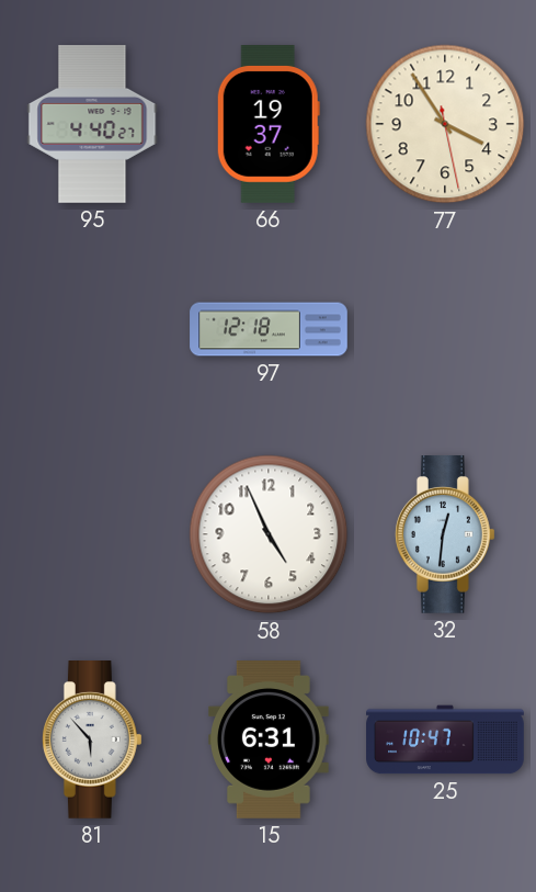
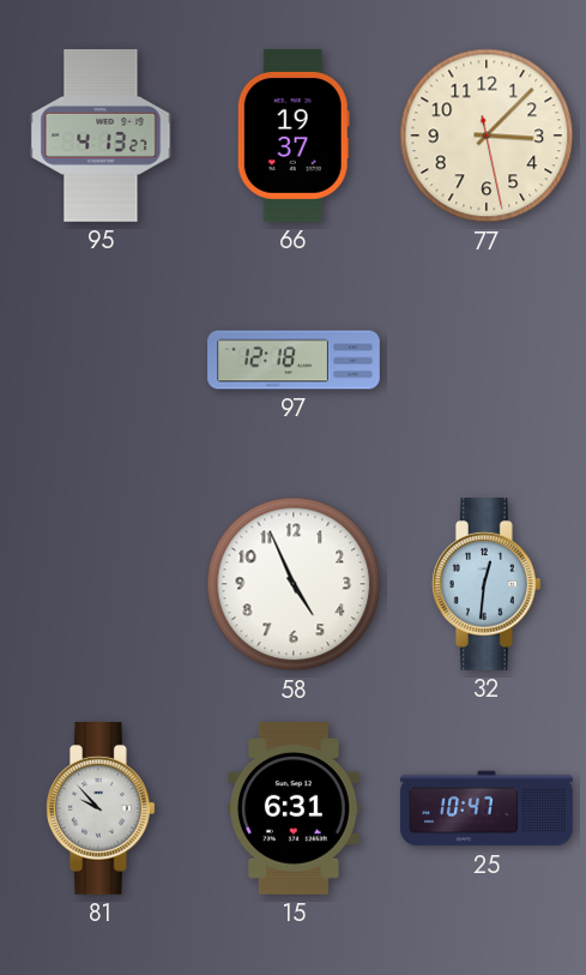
95: 4:40 -> 4:13 (101, 136)
77: 3:54 -> 3:07 (487, 136)
81: 5:53 -> 9:53 (101, 810)
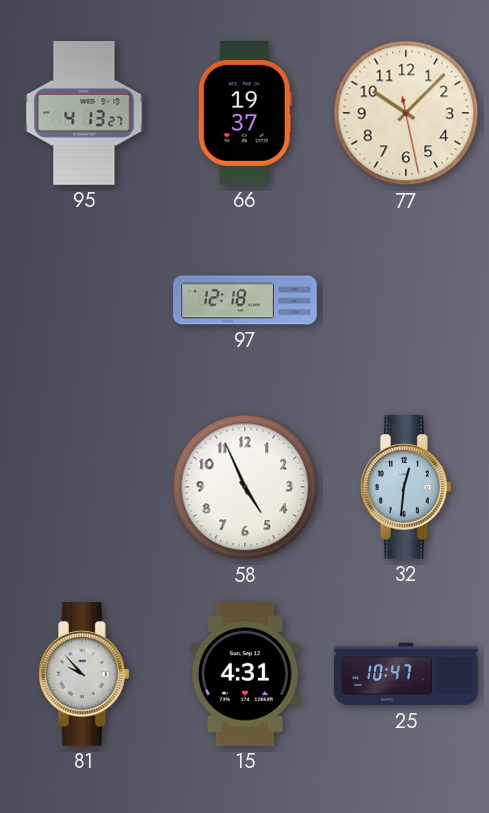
77: 3:07 -> 10:07 (406, 113)
15: 6:31 -> 4:31 (245, 675)
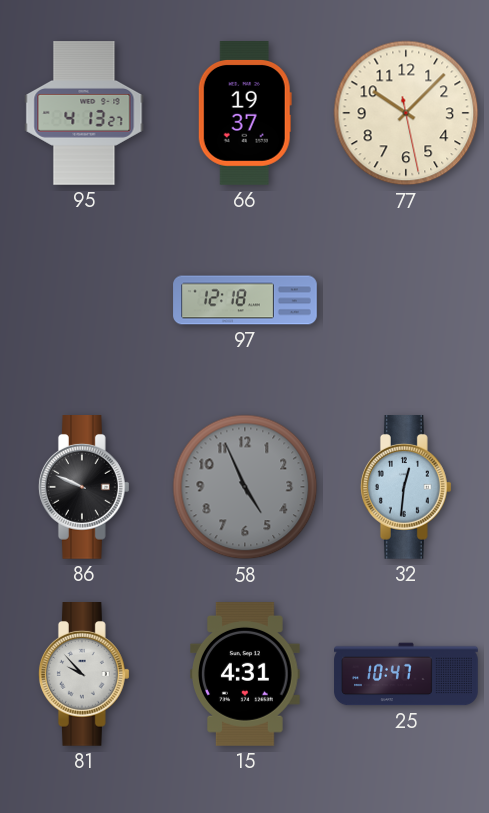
86: none -> 9:49 (84, 488)
58 dial: white -> grey (245, 487)
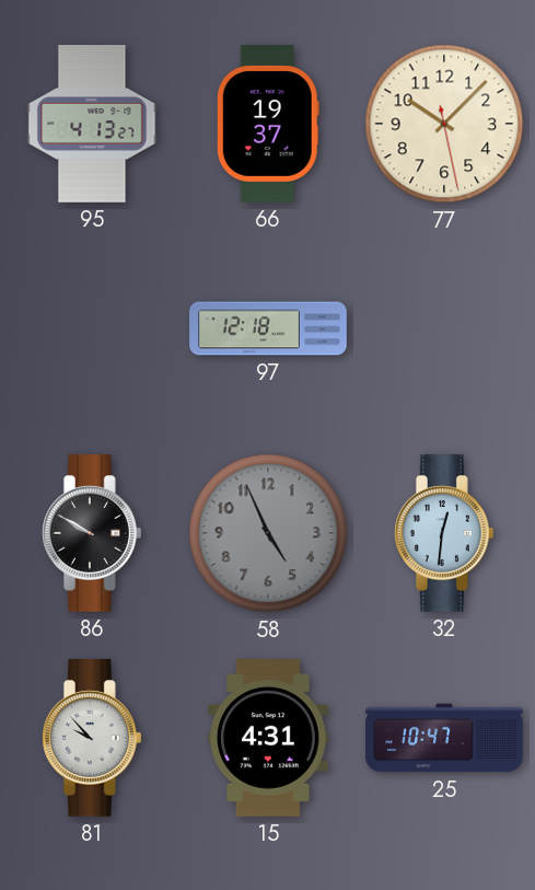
86: 9:49 -> 9:50 (92, 534)
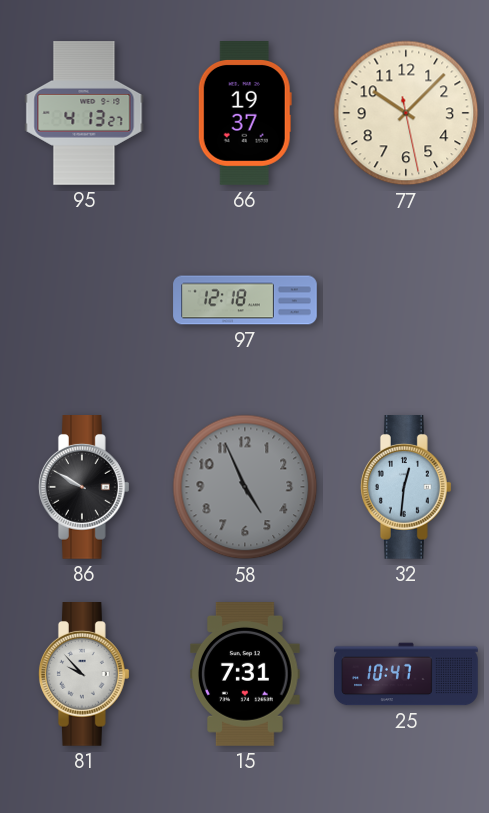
15: 4:31 -> 7:31 (245, 675)
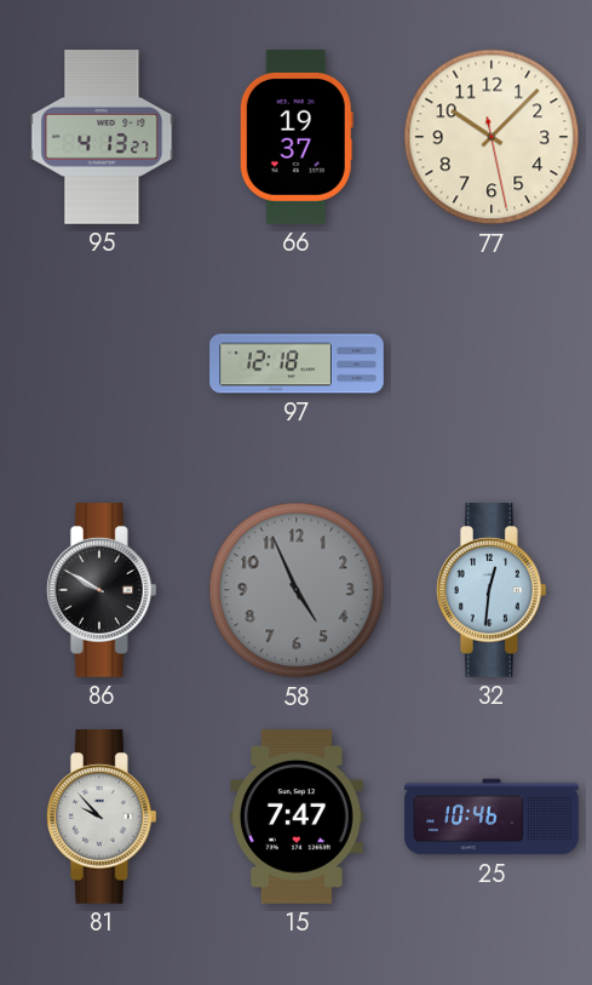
15: 7:31 -> 7:47 (297, 818)
25: 10:47 -> 10:46 (492, 817)
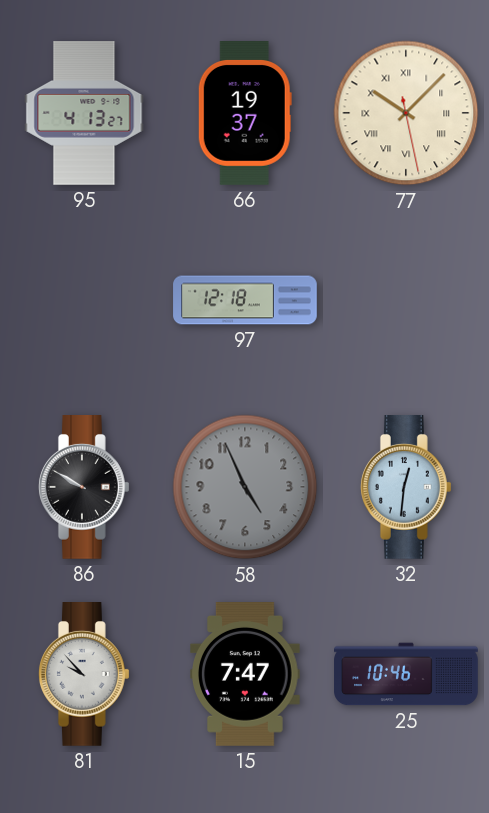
77 numerals: Arabic -> Roman (406, 113)
